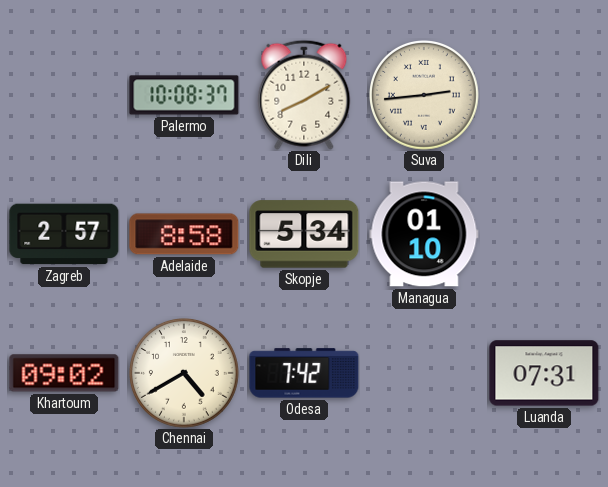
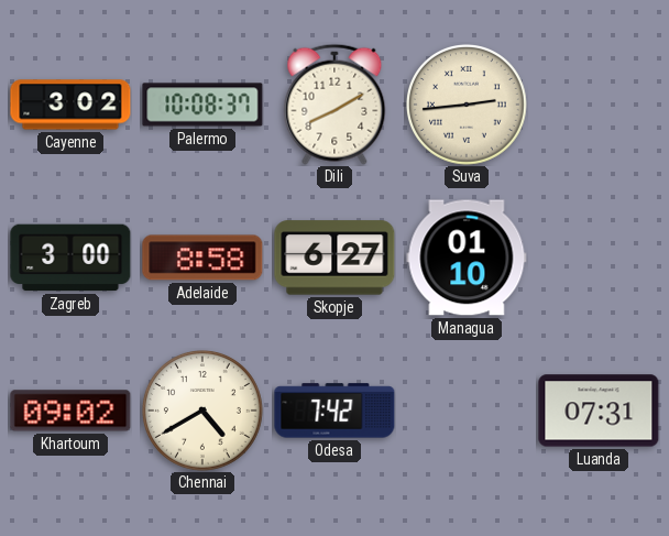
Cayenne: none -> 3:02 (70, 105)
Zagreb: 2:57 -> 3:00 (70, 258)
Skopje: 5:34 -> 6:27 (334, 258)
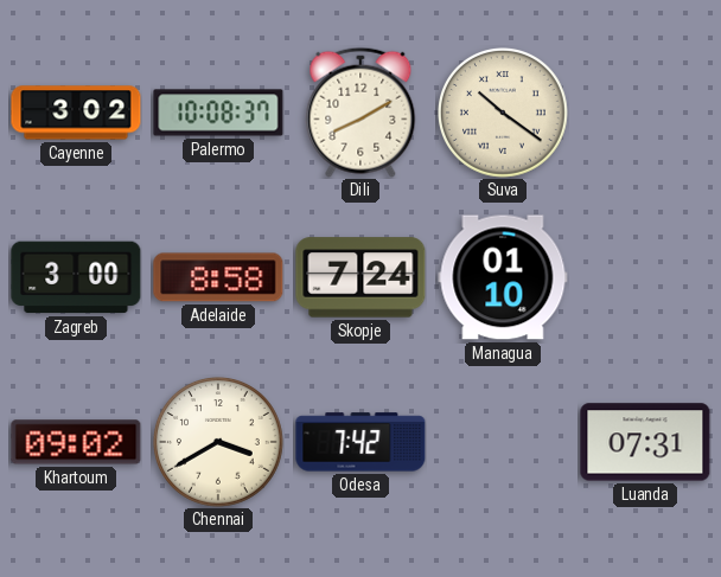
Suva: 2:44 -> 10:21 (504, 114)
Skopje: 6:27 -> 7:24 (360, 277)
Chennai: 4:40 -> 3:40 (219, 443)
